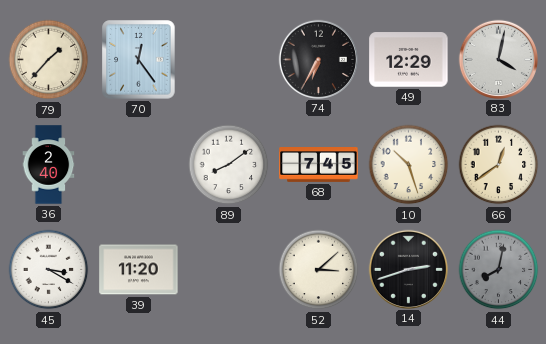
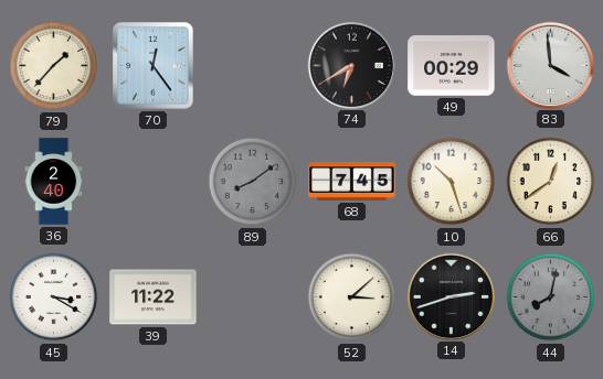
74: 6:35 -> 6:40 (351, 65)
49: 12:29 -> 00:29 (452, 66)
83: 4:02 -> 3:59 (550, 65)
89 dial: white -> grey (253, 182)
39: 11:20 -> 11:22 (154, 297)
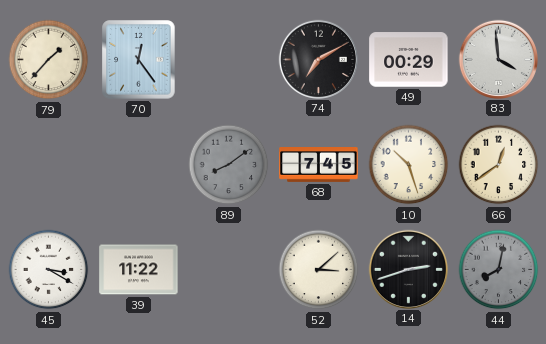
74: 6:40 -> 7:10 (318, 59)
36: 2:40 -> none (54, 182)
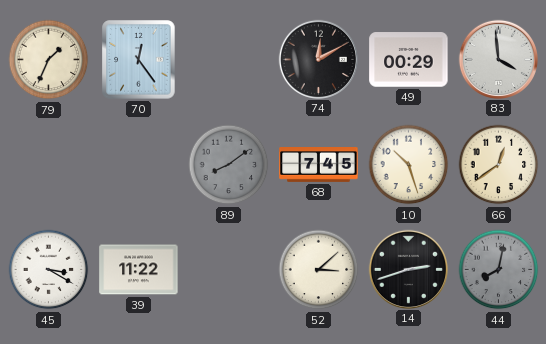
79: 1:37 -> 1:34 (49, 60)
74: 7:10 -> 12:10 (318, 59)
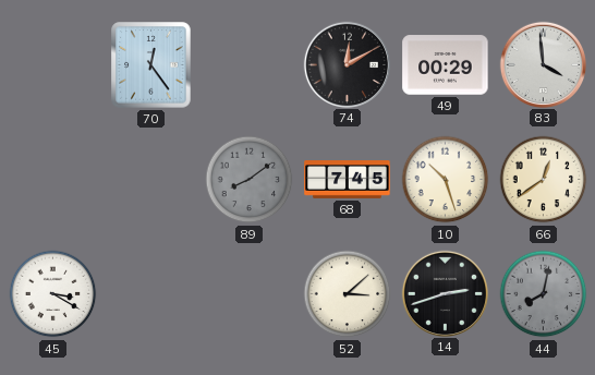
79: 1:34 -> none (49, 60)
39: 11:22 -> none (139, 270)
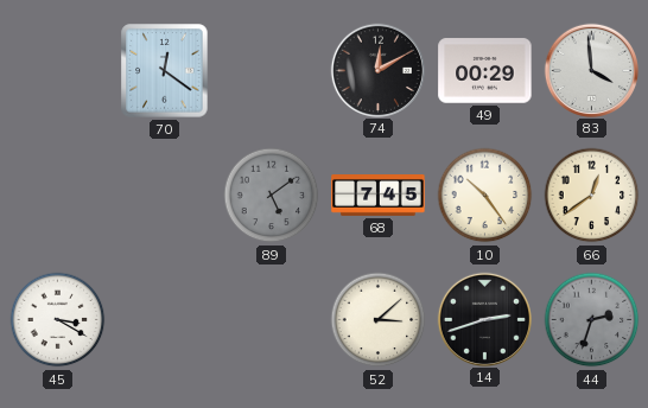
70: 12:24 -> 12:21 (165, 71)
89: 8:09 -> 5:09 (272, 196)
10: 10:27 -> 10:24 (485, 196)
44: 8:02 -> 2:33 (592, 320)
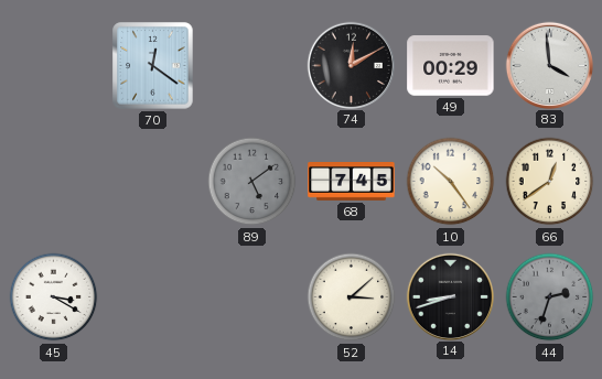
14: 2:42 -> 8:42 (450, 296)
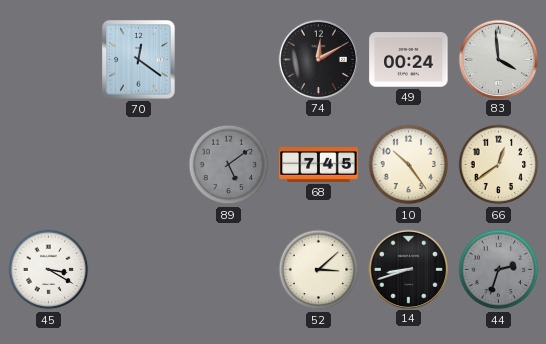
49: 00:29 -> 00:24 (409, 60)
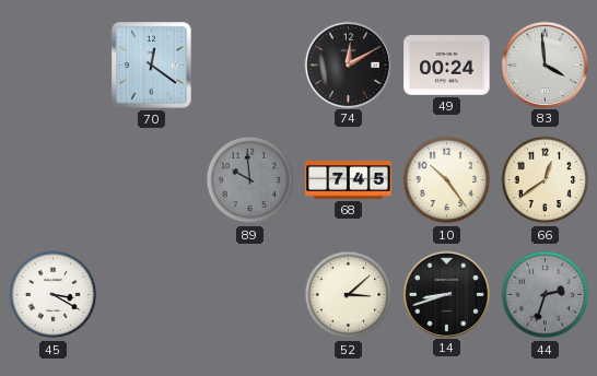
89: 5:09 -> 9:59 (250, 180)
